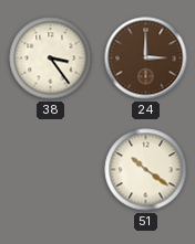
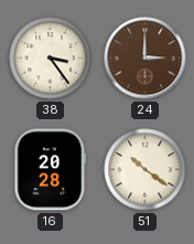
16: none -> 20:28 (51, 170)
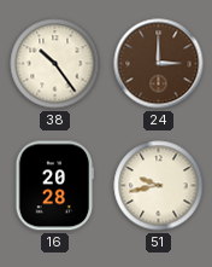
38: 3:24 -> 10:24 (55, 64)
51: 10:21 -> 9:43 (159, 186)
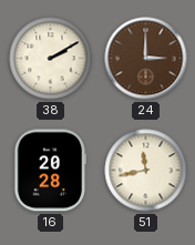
38: 10:24 -> 2:10 (51, 59)
51: 9:43 -> 11:43 (146, 171)
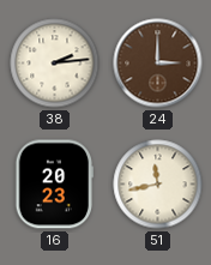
38: 2:10 -> 2:14 (55, 64)
16: 20:28 -> 20:23 (55, 185)
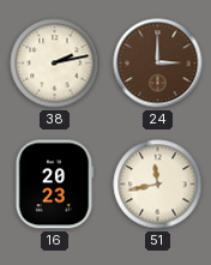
38: 2:14 -> 2:13 (55, 64)
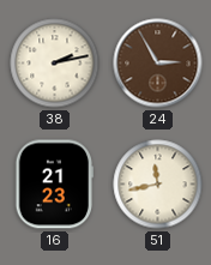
24: 3:00 -> 2:55 (158, 64)
16: 20:23 -> 21:23 (55, 185)
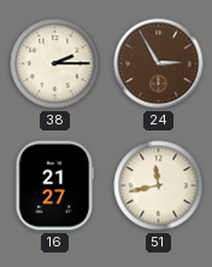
38: 2:13 -> 2:15 (55, 64)
16: 21:23 -> 21:27 (55, 186)
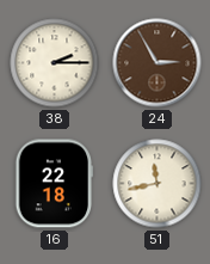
16: 21:27 -> 22:18 (55, 184)
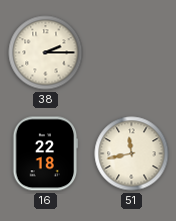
24: 2:55 -> none (157, 63)
